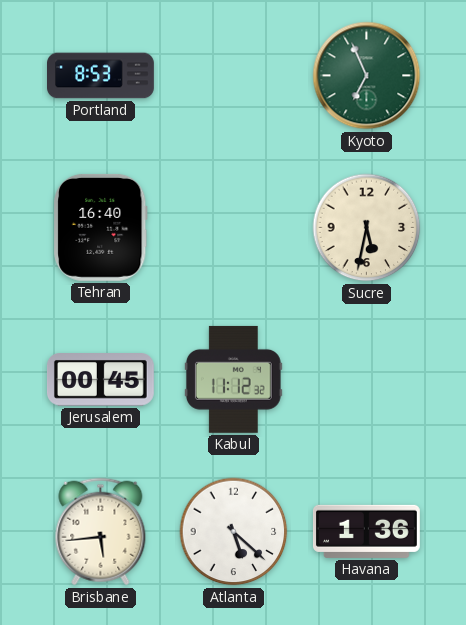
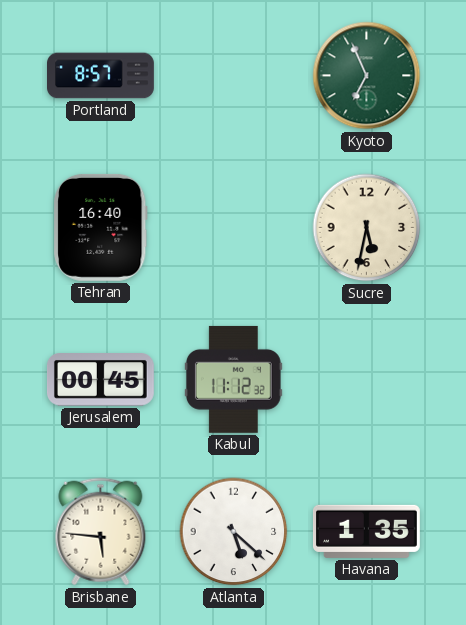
Portland: 8:53 -> 8:57 (101, 76)
Brisbane: 5:44 -> 5:46 (101, 532)
Havana: 1:36 -> 1:35 (366, 531)
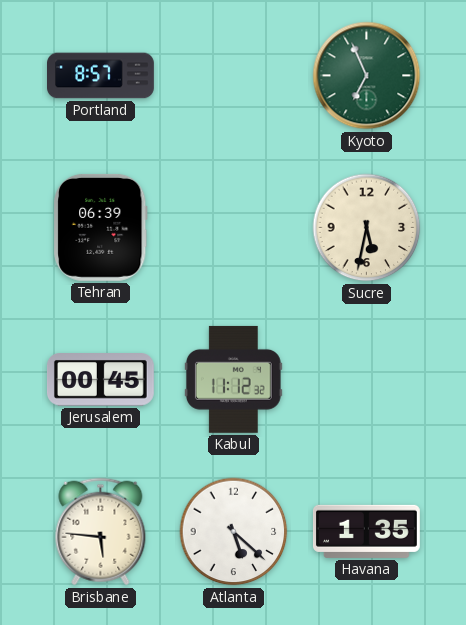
Tehran: 16:40 -> 06:39 (101, 227)
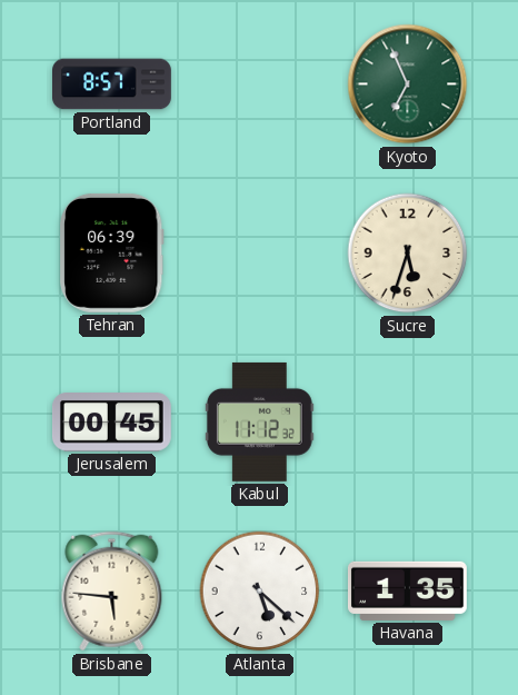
Sucre: 5:32 -> 5:33 (408, 254)
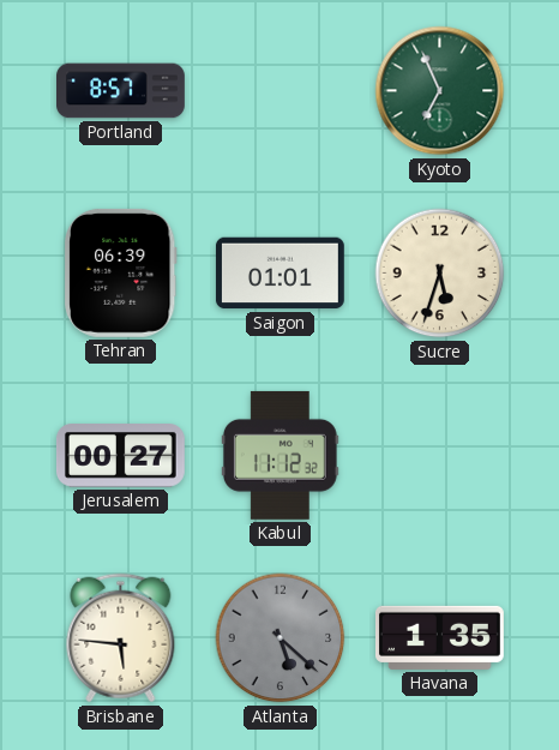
Saigon: none -> 01:01 (279, 274)
Jerusalem: 00:45 -> 00:27 (120, 456)
Atlanta dial: white -> grey (281, 638)
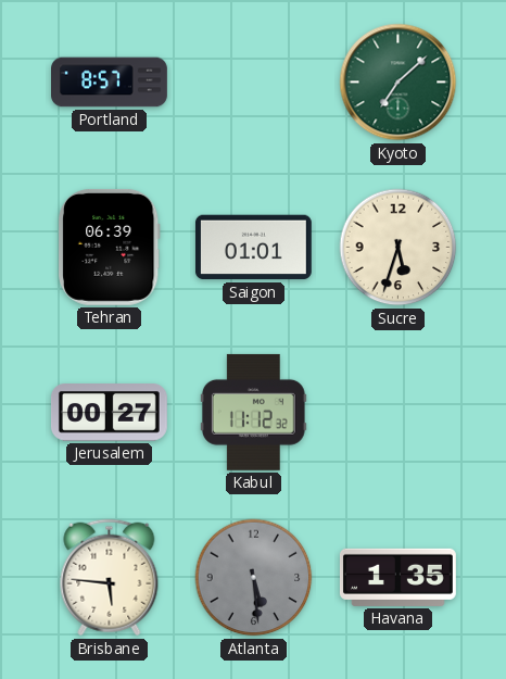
Kyoto: 6:56 -> 7:08 (399, 83)
Atlanta: 5:22 -> 5:29 (254, 578)
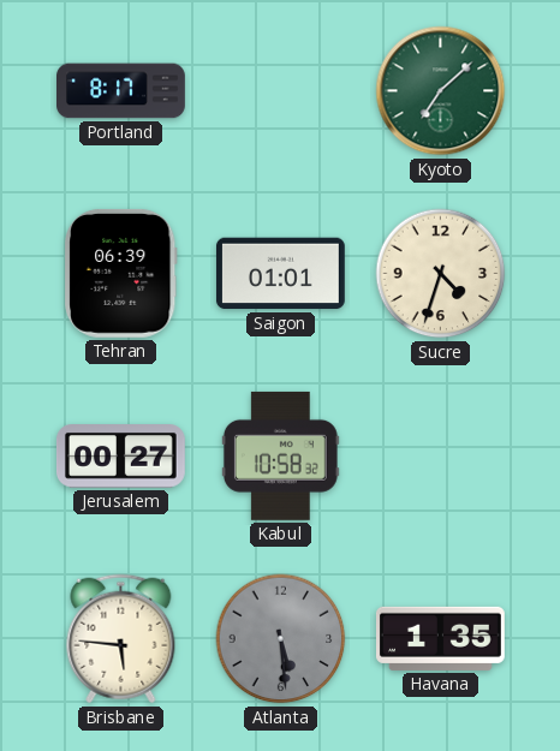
Portland: 8:57 -> 8:17 (121, 91)
Sucre: 5:33 -> 4:33 (441, 274)
Kabul: 11:12 -> 10:58 (280, 455)
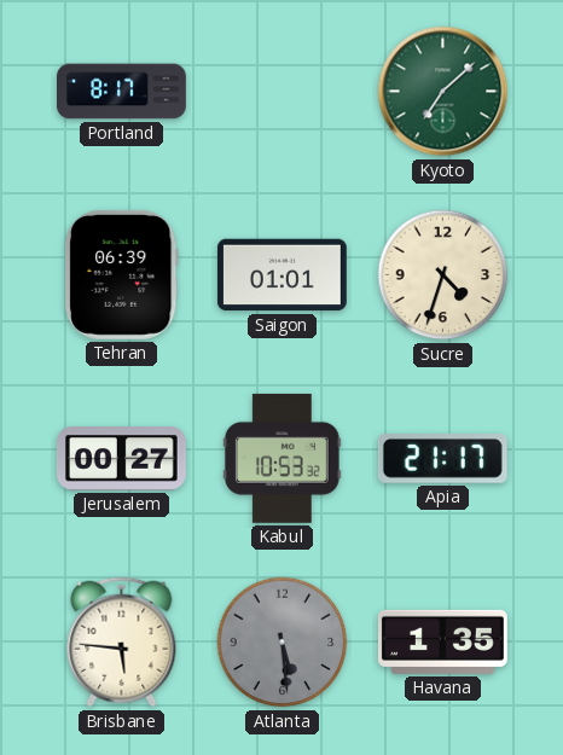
Kabul: 10:58 -> 10:53 (281, 458)
Apia: none -> 21:17 (442, 459)
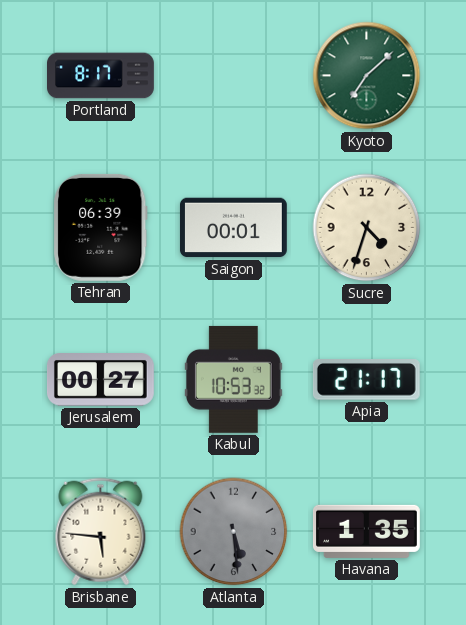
Saigon: 01:01 -> 00:01 (233, 228)
